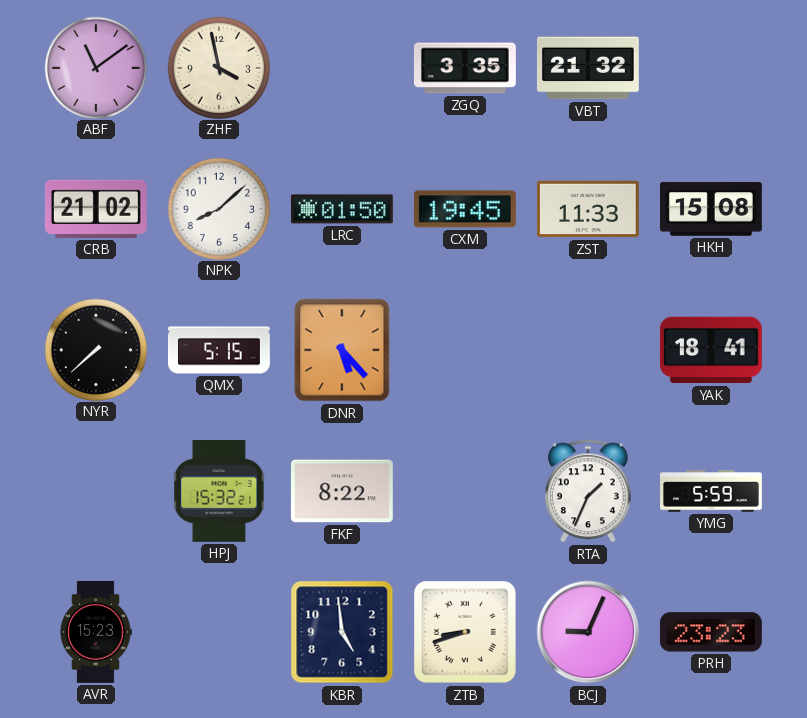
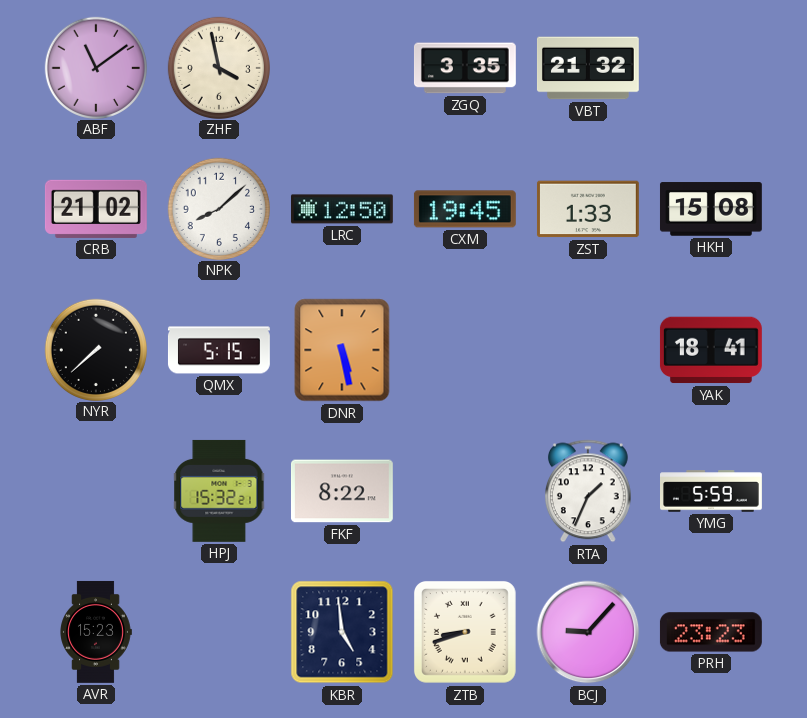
LRC: 01:50 -> 12:50 (342, 209)
ZST: 11:33 -> 1:33 (588, 209)
DNR: 5:23 -> 5:28 (342, 350)
BCJ: 9:04 -> 9:07 (588, 632)
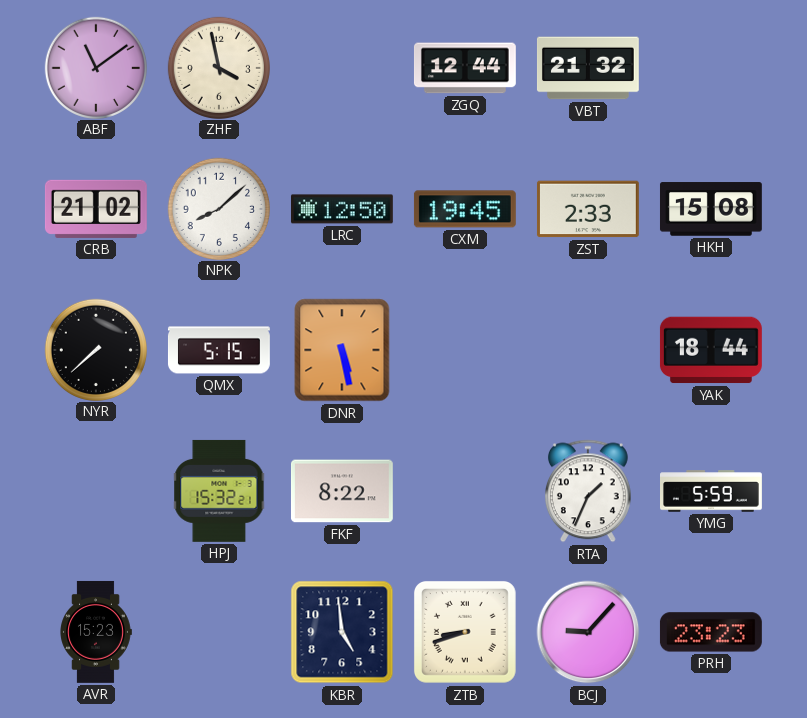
ZGQ: 3:35 -> 12:44 (465, 68)
ZST: 1:33 -> 2:33 (588, 209)
YAK: 18:41 -> 18:44 (711, 350)
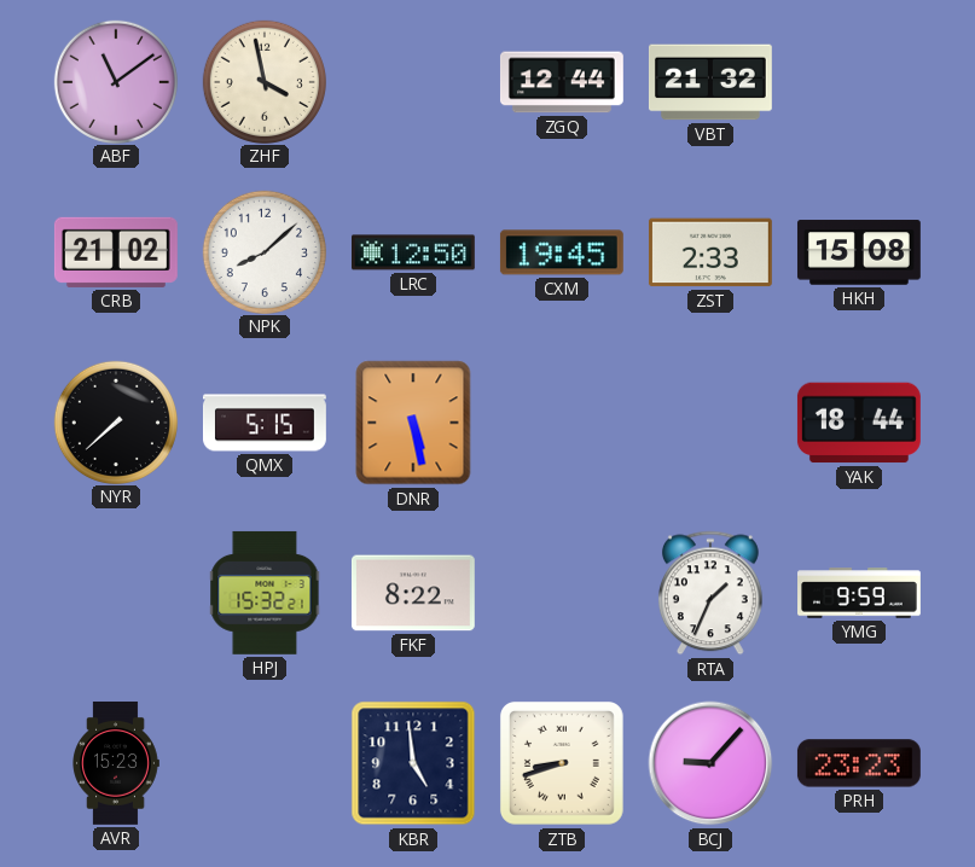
YMG: 5:59 -> 9:59 (860, 593)
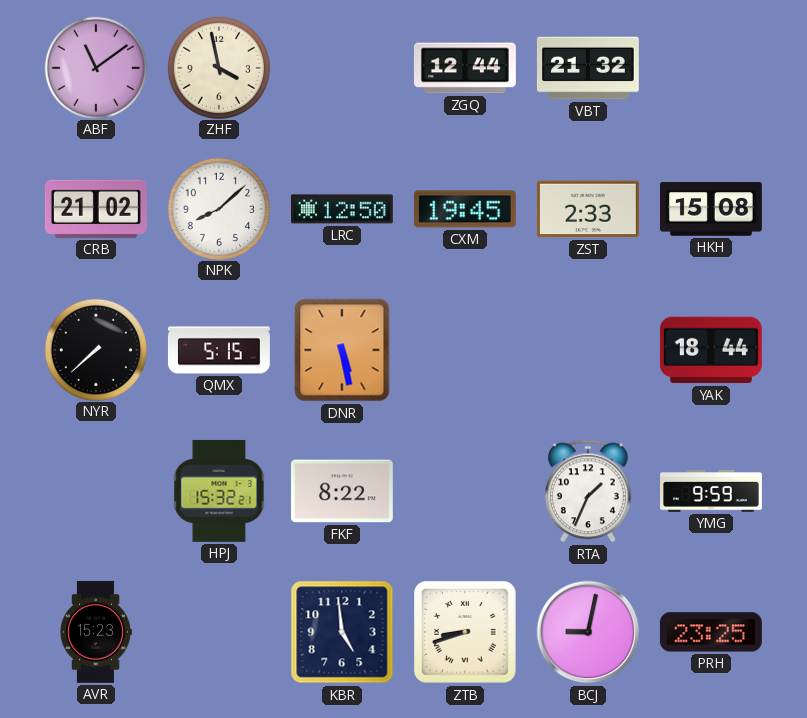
BCJ: 9:07 -> 9:02 (588, 632)
PRH: 23:23 -> 23:25 (711, 632)
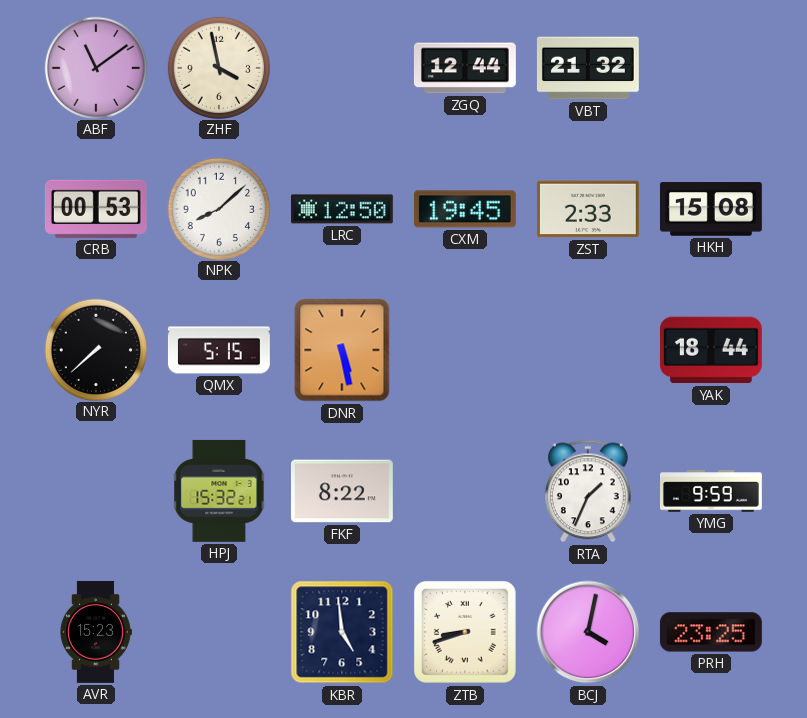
CRB: 21:02 -> 00:53 (96, 209)
BCJ: 9:02 -> 4:02 (588, 632)
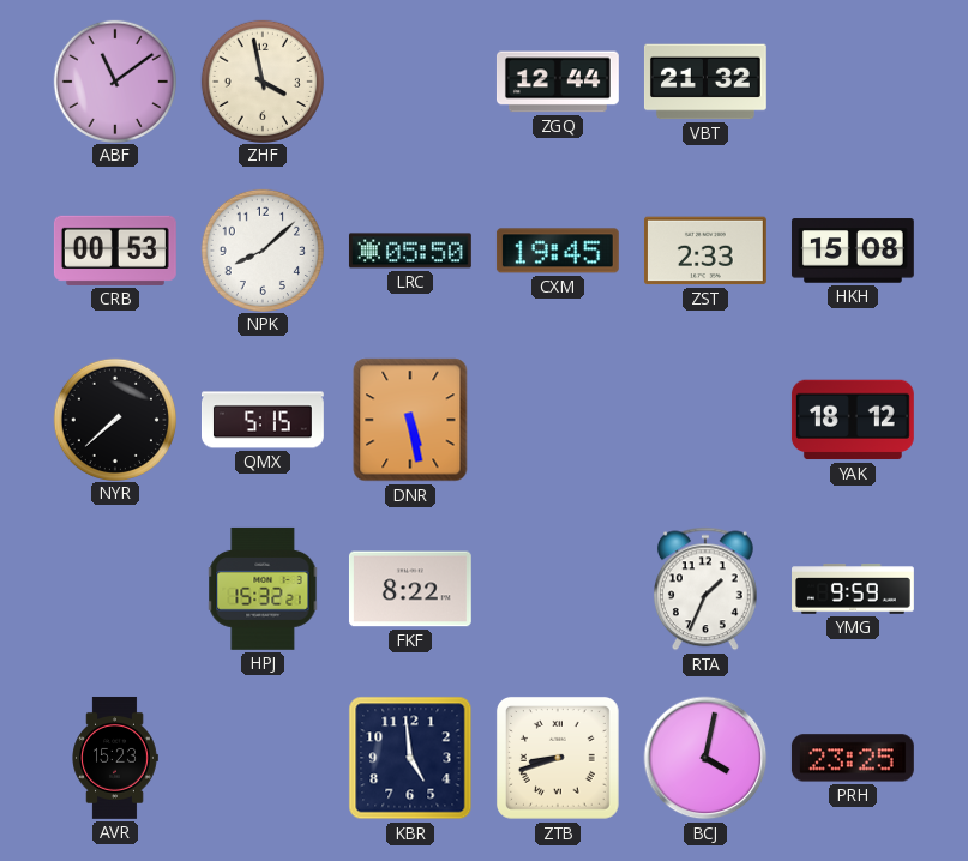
LRC: 12:50 -> 05:50 (410, 251)
YAK: 18:44 -> 18:12 (853, 420)
